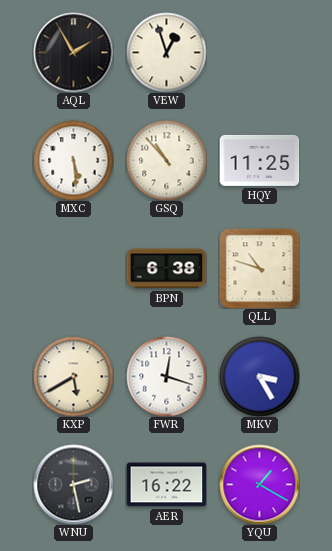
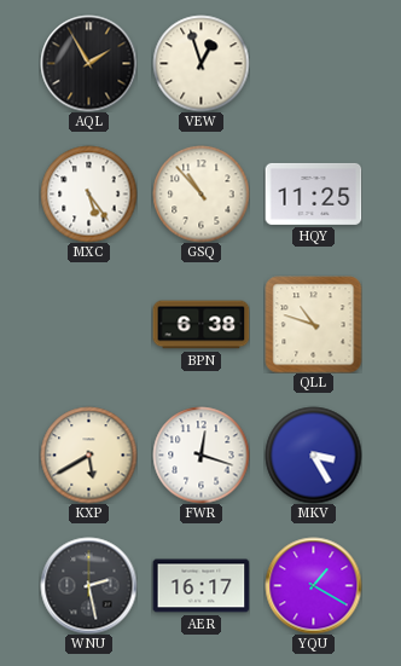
MXC: 5:29 -> 5:24 (88, 193)
AER: 16:22 -> 16:17 (200, 586)
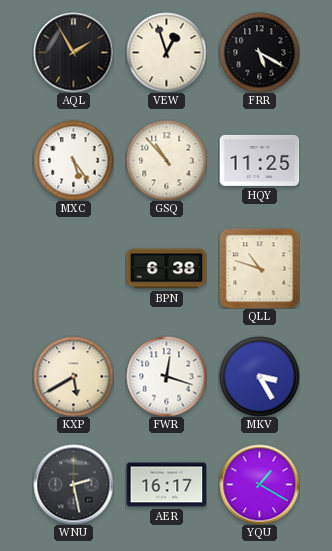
FRR: none -> 5:20 (259, 52)
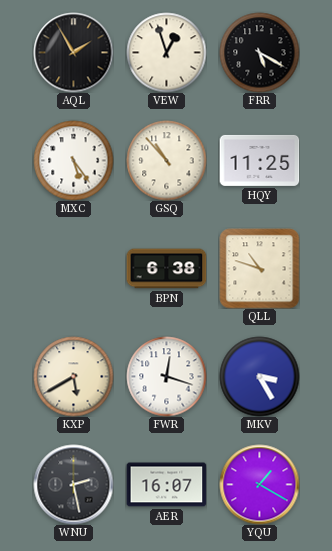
AER: 16:17 -> 16:07 (166, 485)
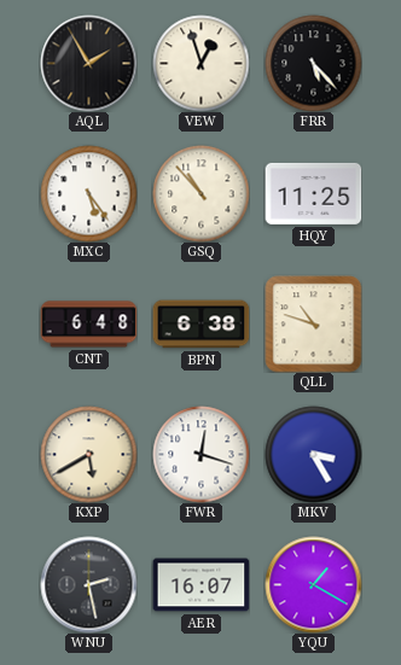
FRR: 5:20 -> 5:23 (313, 63)
CNT: none -> 6:48 (88, 325)
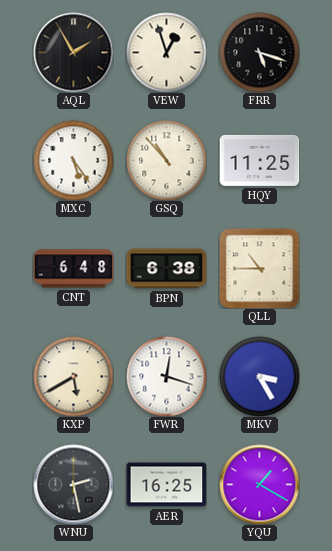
FRR: 5:23 -> 5:18 (259, 52)
QLL: 10:48 -> 10:45 (259, 268)
AER: 16:07 -> 16:25 (166, 485)
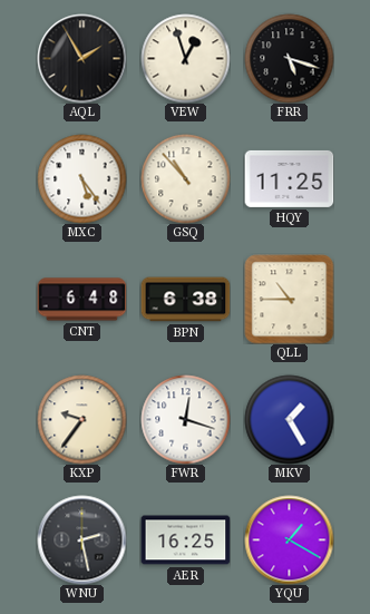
KXP: 5:40 -> 9:36 (81, 419)
MKV: 3:25 -> 1:25 (289, 419)
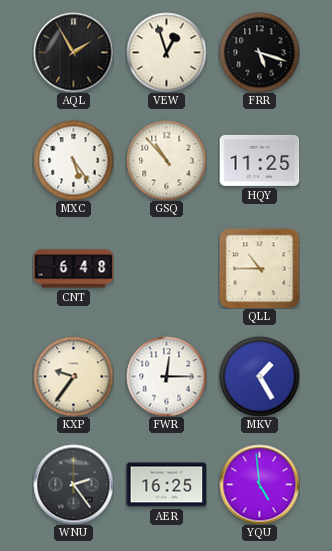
BPN: 6:38 -> none (185, 300)
FWR: 12:18 -> 12:15 (166, 376)
WNU: 2:28 -> 2:24 (73, 484)
YQU: 1:20 -> 4:59 (259, 484)
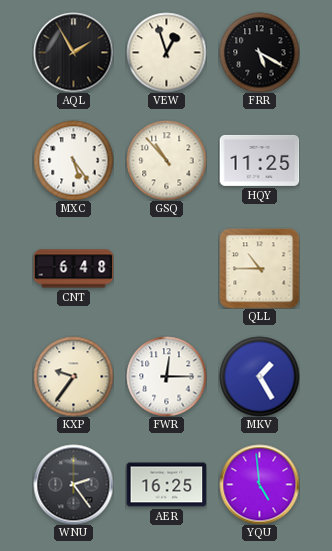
FRR: 5:18 -> 5:20 (259, 52)
